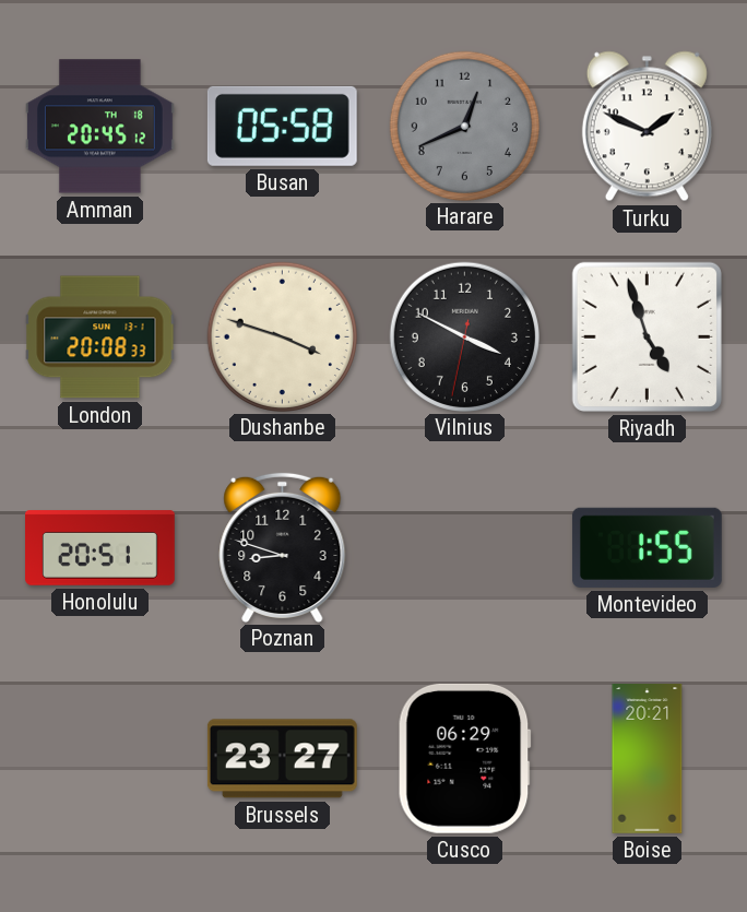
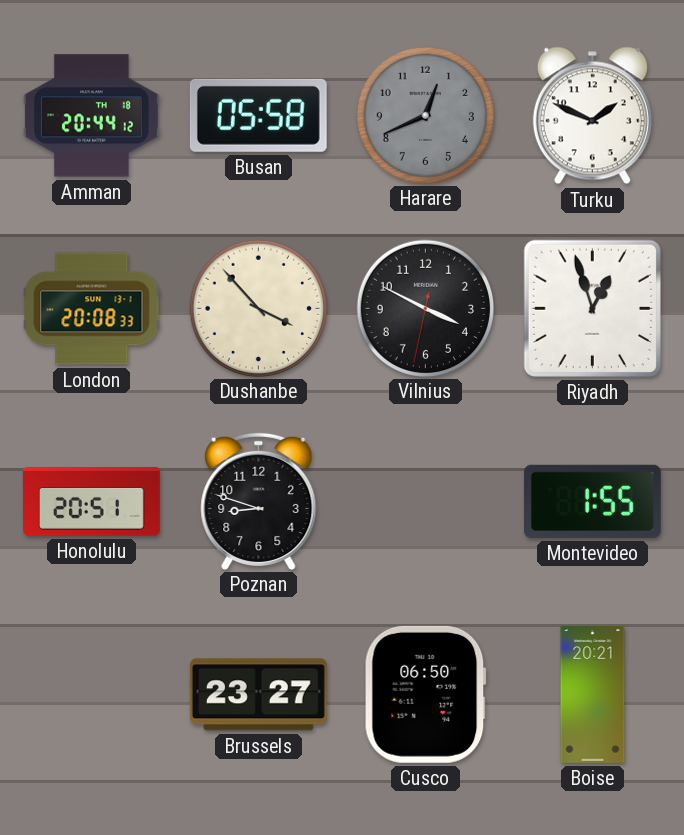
Amman: 20:45 -> 20:44 (92, 116)
Dushanbe: 3:48 -> 3:53 (258, 308)
Riyadh: 4:57 -> 12:57 (592, 308)
Cusco: 06:29 -> 06:50 (425, 694)
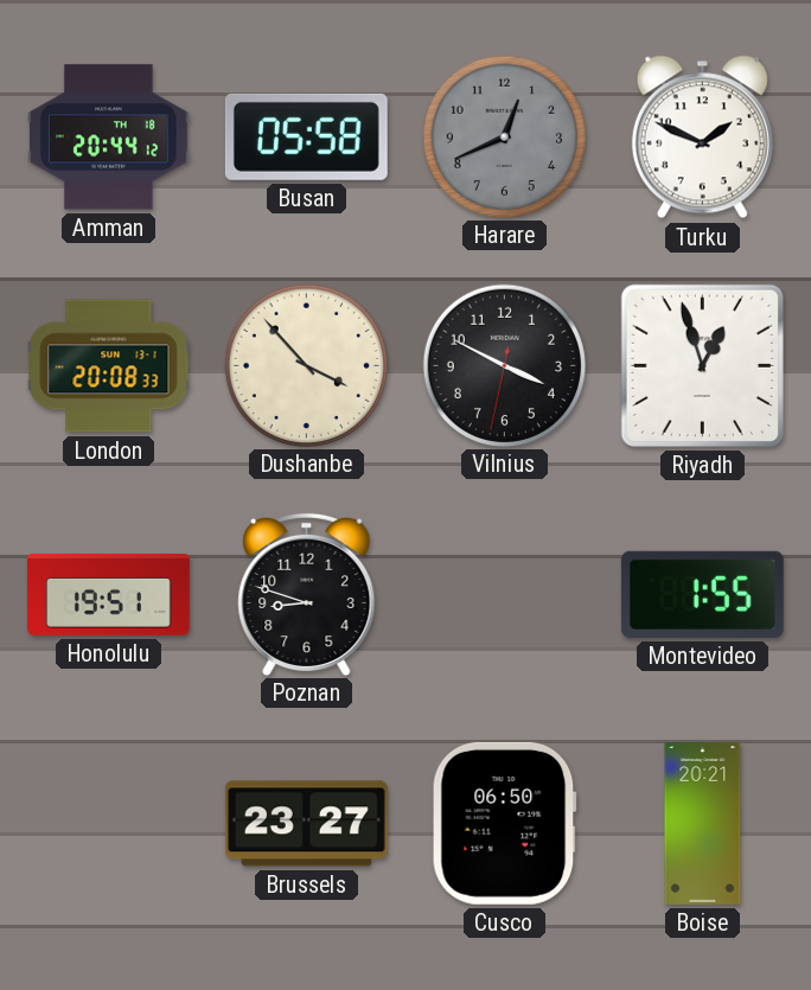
Honolulu: 20:51 -> 19:51 (109, 595)
